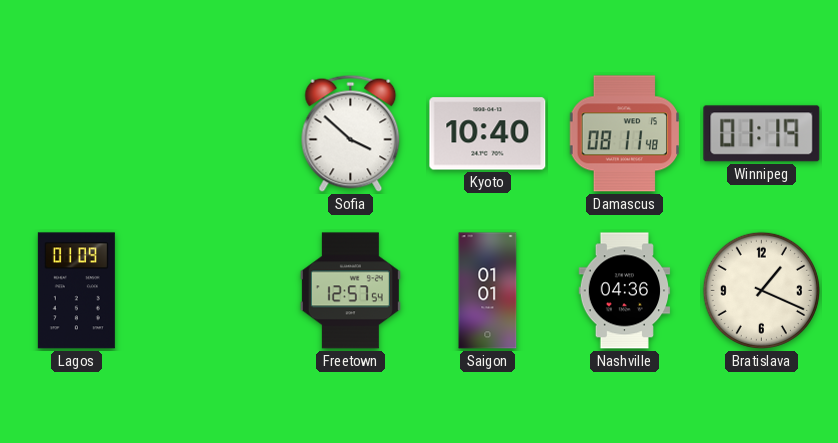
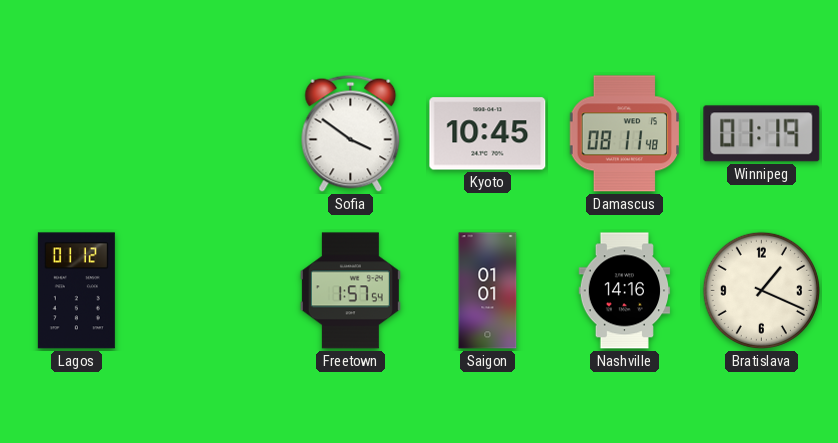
Sofia: 3:52 -> 3:51 (351, 133)
Kyoto: 10:40 -> 10:45 (488, 134)
Lagos: 01:09 -> 01:12 (76, 291)
Freetown: 12:57 -> 1:57 (350, 291)
Nashville: 04:36 -> 14:16 (625, 291)
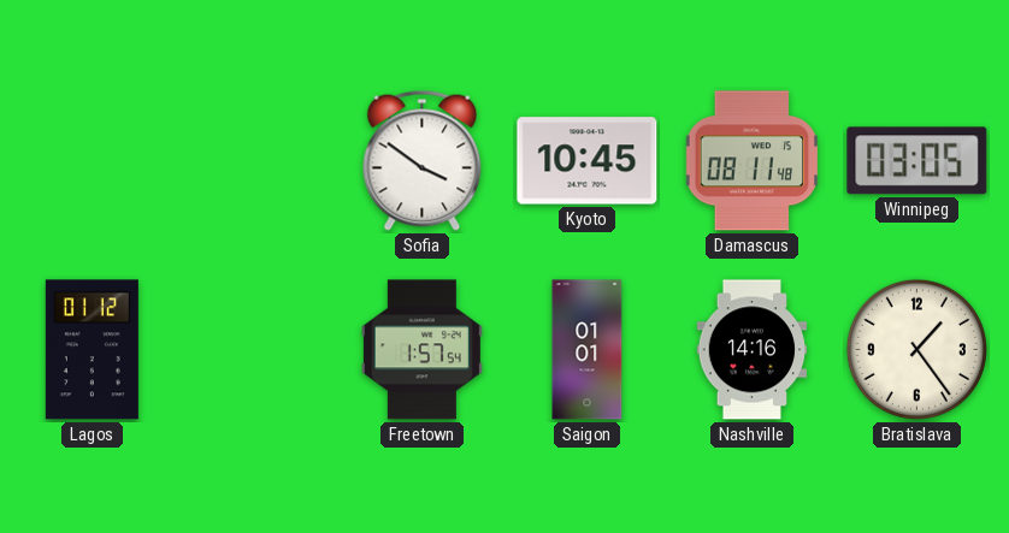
Winnipeg: 01:19 -> 03:05 (917, 161)
Bratislava: 1:19 -> 1:24 (916, 349)
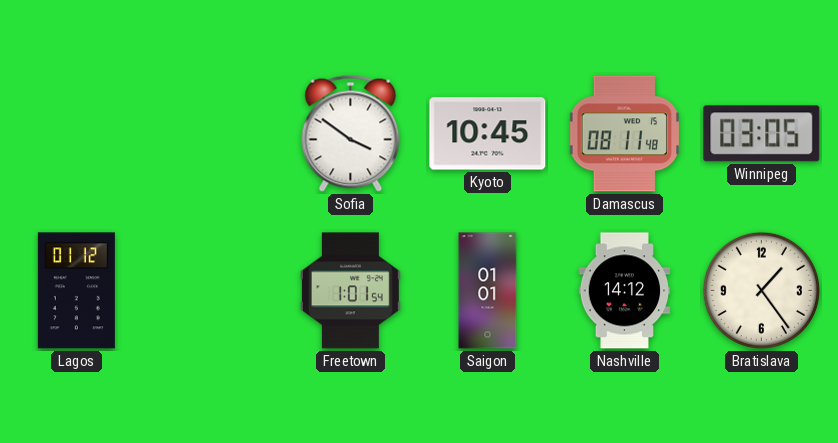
Freetown: 1:57 -> 1:01 (350, 291)
Nashville: 14:16 -> 14:12 (625, 291)
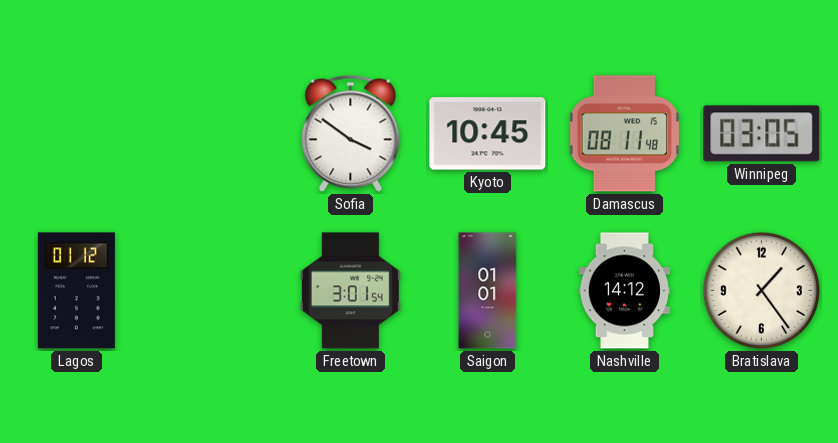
Freetown: 1:01 -> 3:01 (350, 291)
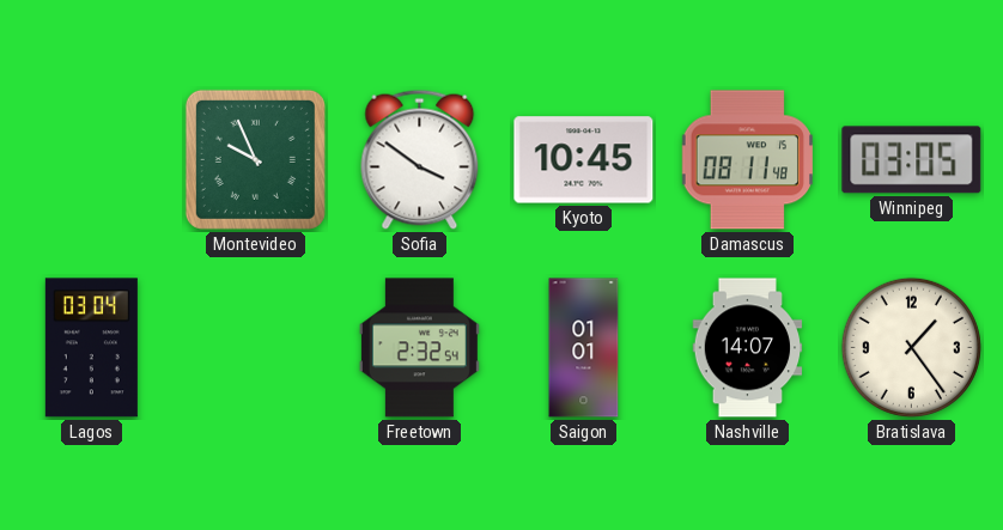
Montevideo: none -> 9:56 (255, 159)
Lagos: 01:12 -> 03:04 (91, 348)
Freetown: 3:01 -> 2:32 (419, 348)
Nashville: 14:12 -> 14:07 (748, 348)
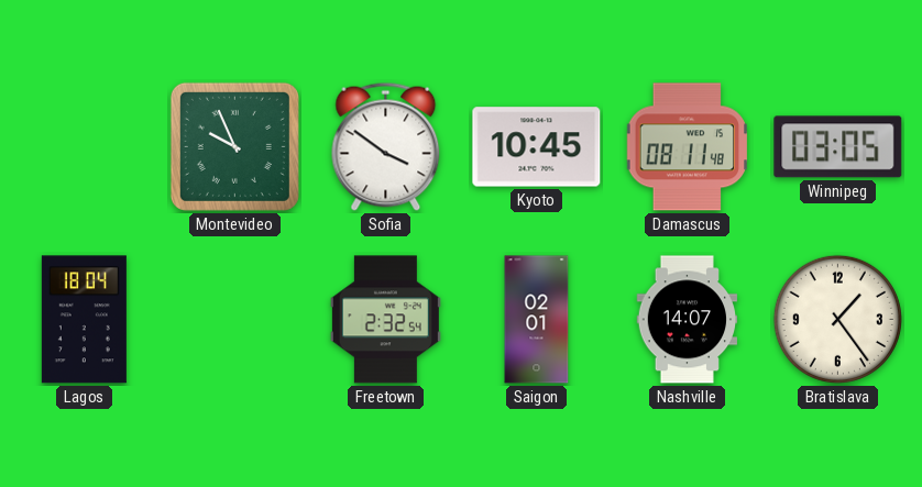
Lagos: 03:04 -> 18:04 (84, 320)
Saigon: 01:01 -> 02:01 (537, 320)
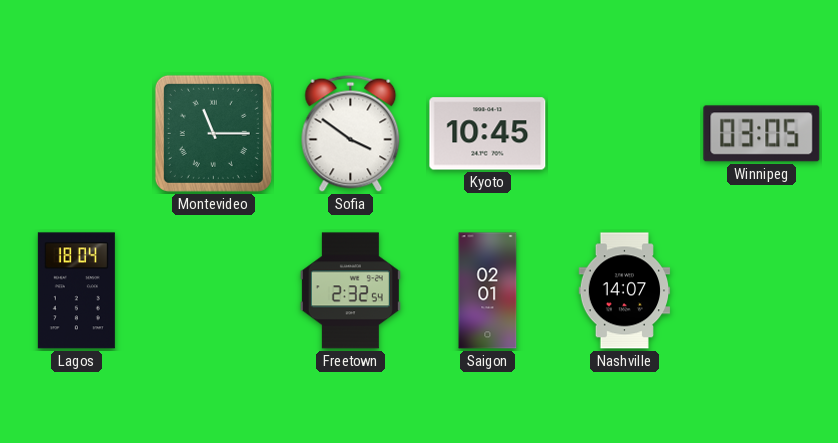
Montevideo: 9:56 -> 11:15 (213, 133)
Damascus: 08:11 -> none (688, 147)
Bratislava: 1:24 -> none (837, 319)
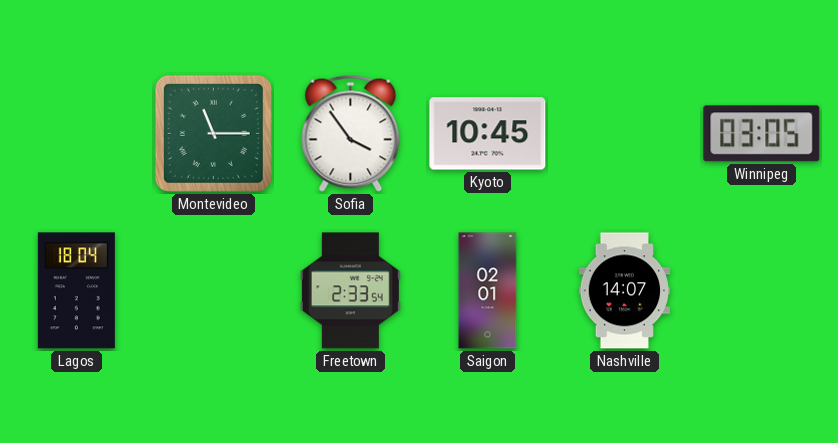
Sofia: 3:51 -> 3:54 (351, 133)
Freetown: 2:32 -> 2:33 (350, 291)
